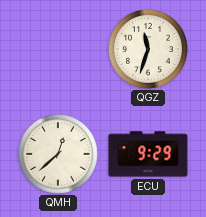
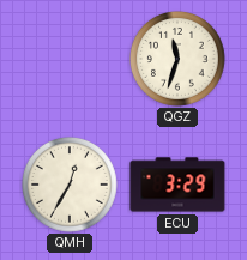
QMH: 12:38 -> 12:35 (70, 185)
ECU: 9:29 -> 3:29 (177, 185)
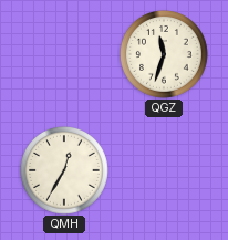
ECU: 3:29 -> none (177, 185)
